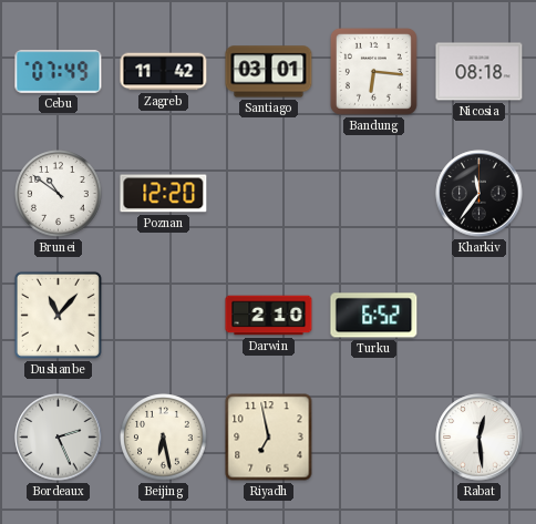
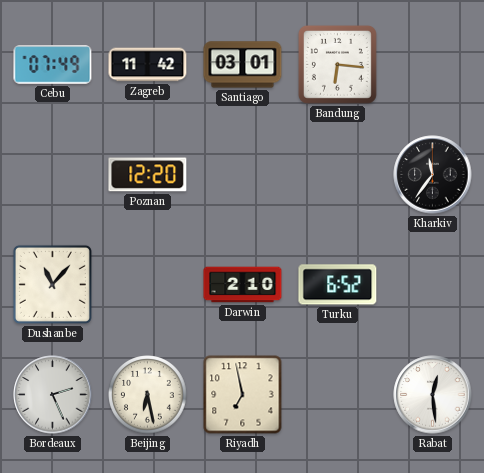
Nicosia: 08:18 -> none (480, 72)
Brunei: 10:51 -> none (59, 194)
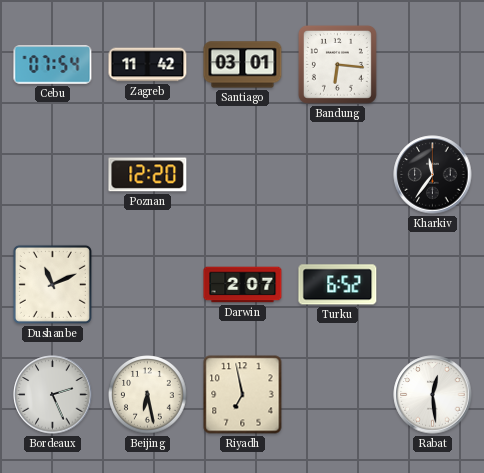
Cebu: 07:49 -> 07:54 (53, 65)
Dushanbe: 11:07 -> 11:11 (52, 284)
Darwin: 2:10 -> 2:07 (243, 285)
